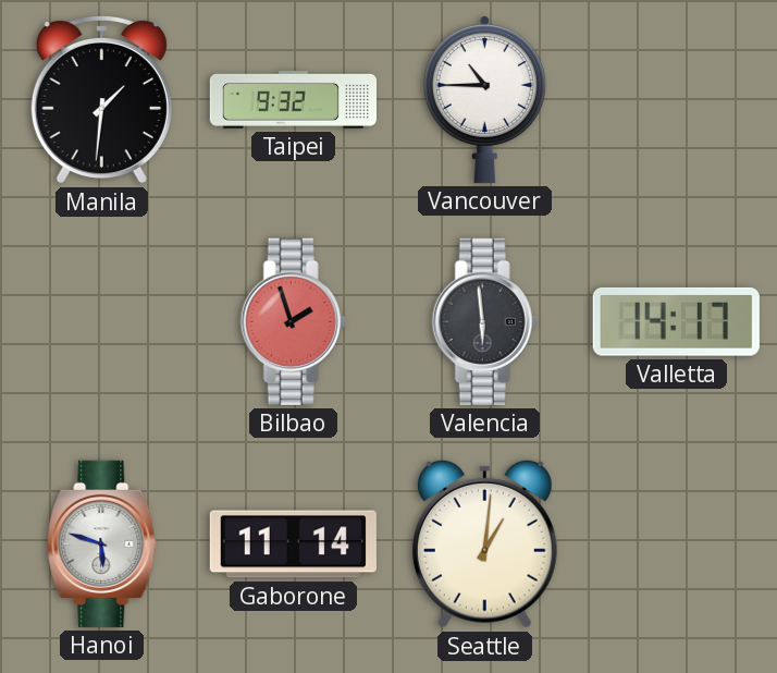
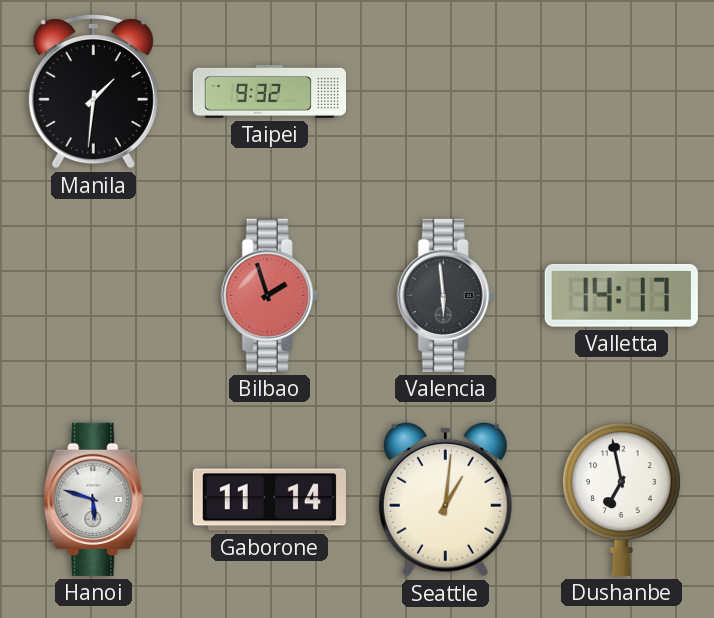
Vancouver: 10:45 -> none (484, 99)
Dushanbe: none -> 6:58 (621, 499)
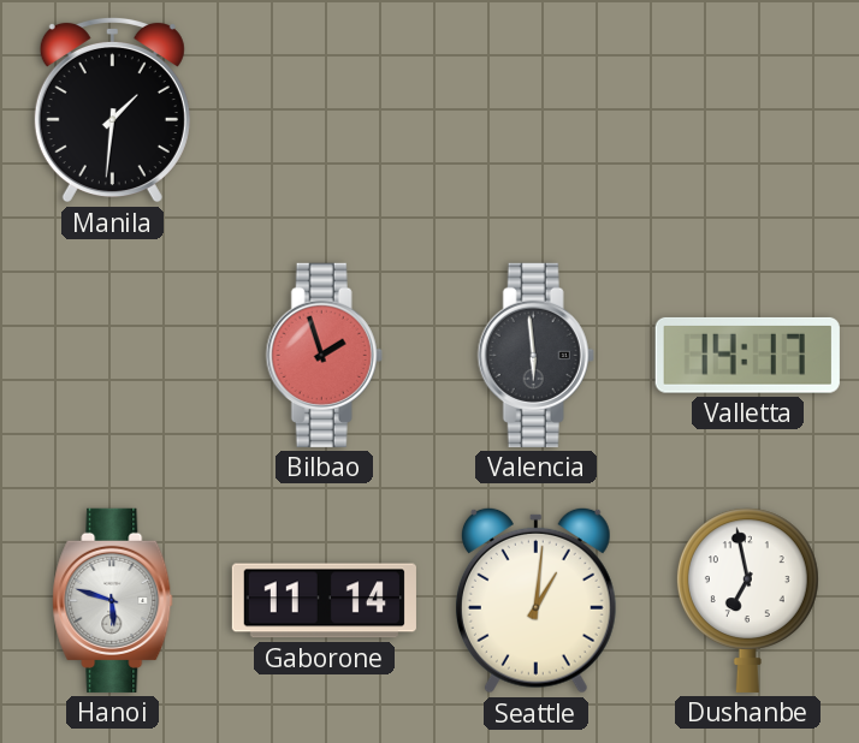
Taipei: 9:32 -> none (269, 92)
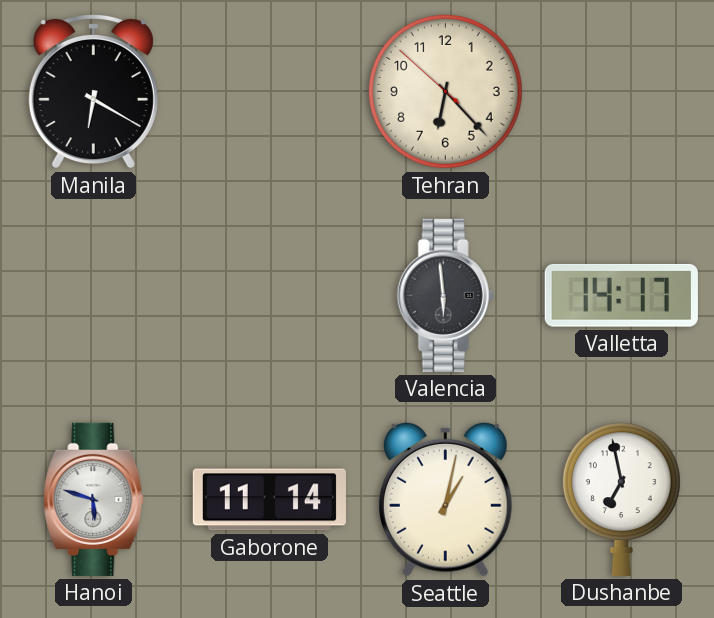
Manila: 1:31 -> 6:20 (93, 91)
Tehran: none -> 6:22 (445, 91)
Bilbao: 1:57 -> none (324, 355)
Seattle: 1:01 -> 1:02 (445, 499)
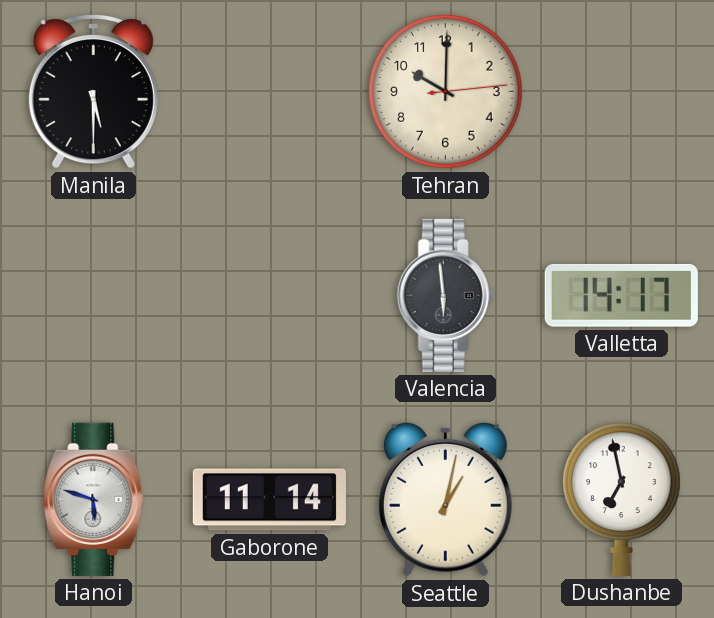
Manila: 6:20 -> 5:30 (93, 91)
Tehran: 6:22 -> 10:00 (445, 91)
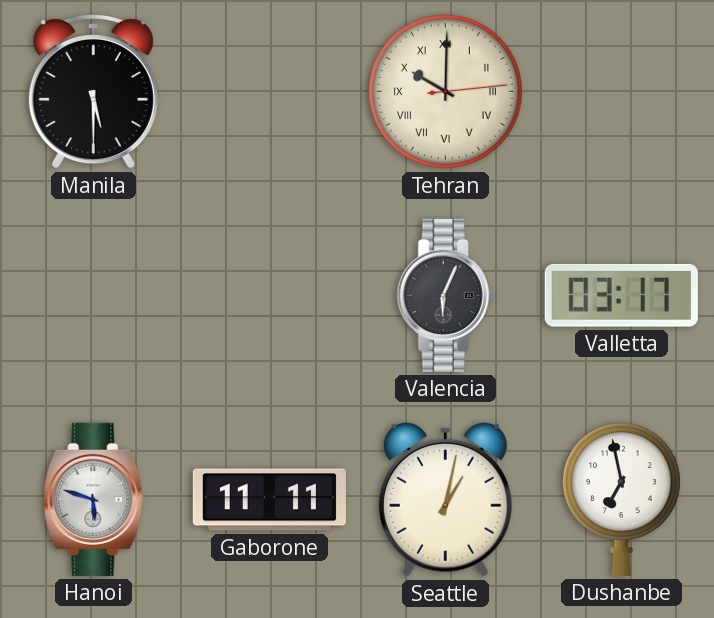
Tehran numerals: Arabic -> Roman (445, 91)
Valencia: 5:59 -> 6:04 (445, 295)
Valletta: 14:17 -> 03:17 (621, 295)
Gaborone: 11:14 -> 11:11 (269, 500)
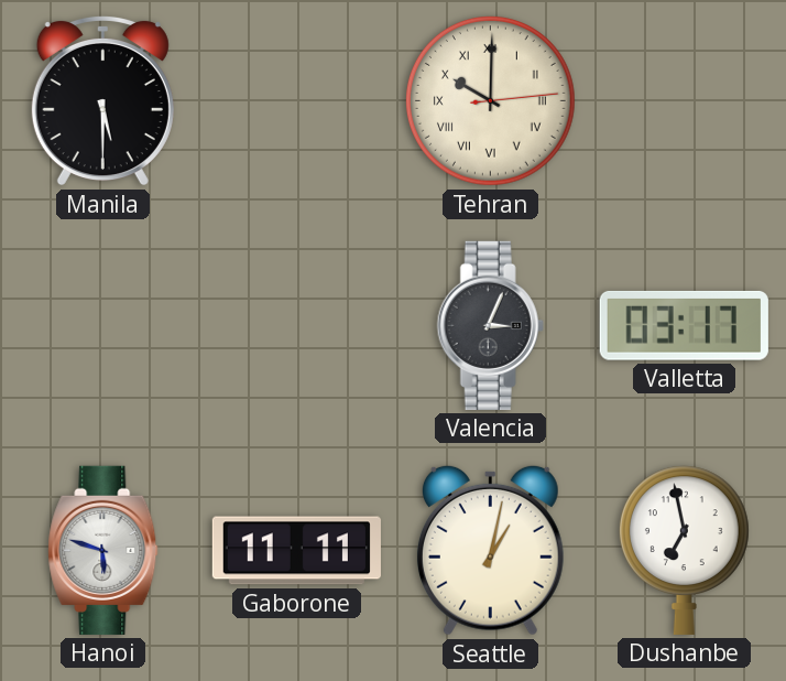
Valencia: 6:04 -> 3:04 (490, 325)
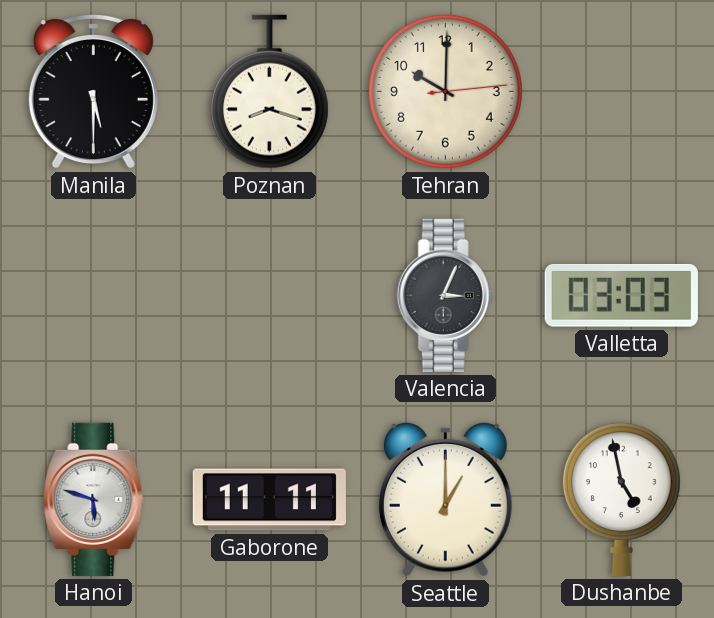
Poznan: none -> 8:18 (269, 92)
Tehran numerals: Roman -> Arabic (445, 91)
Valletta: 03:17 -> 03:03 (621, 295)
Seattle: 1:02 -> 1:00 (445, 499)
Dushanbe: 6:58 -> 4:58 (621, 499)
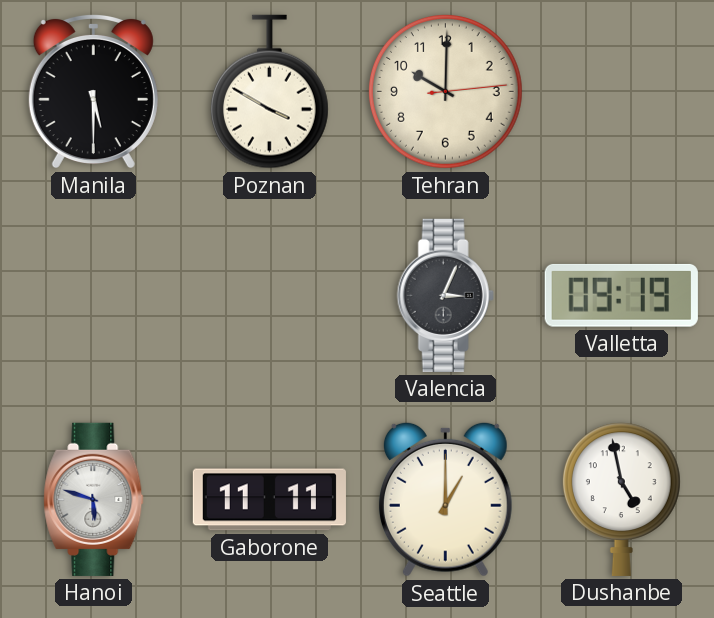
Poznan: 8:18 -> 3:50 (269, 92)
Valletta: 03:03 -> 09:19 (621, 295)
